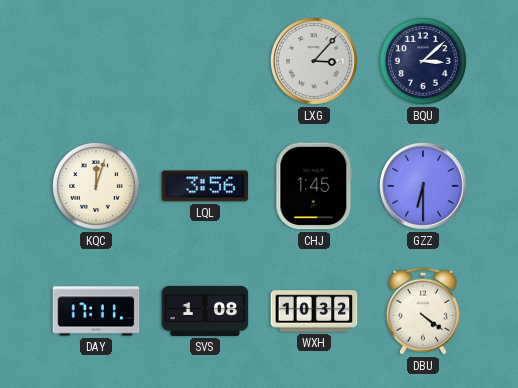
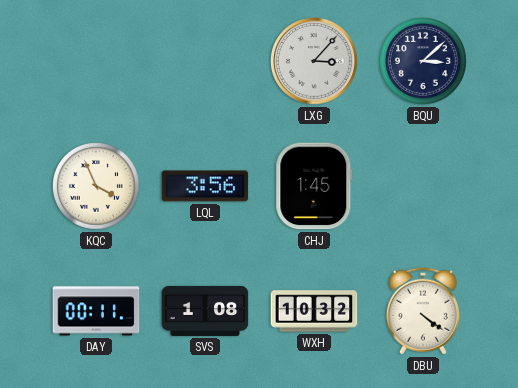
KQC: 12:03 -> 3:56 (97, 187)
GZZ: 6:30 -> none (423, 186)
DAY: 17:11 -> 00:11 (96, 311)
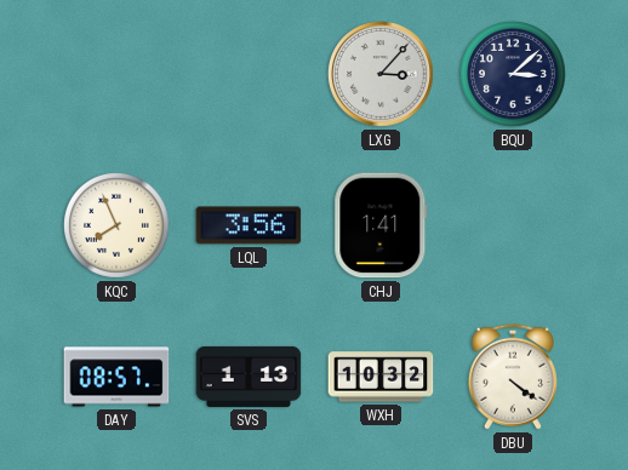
KQC: 3:56 -> 7:56 (118, 227)
CHJ: 1:45 -> 1:41 (381, 225)
DAY: 00:11 -> 08:57 (116, 377)
SVS: 1:08 -> 1:13 (249, 377)
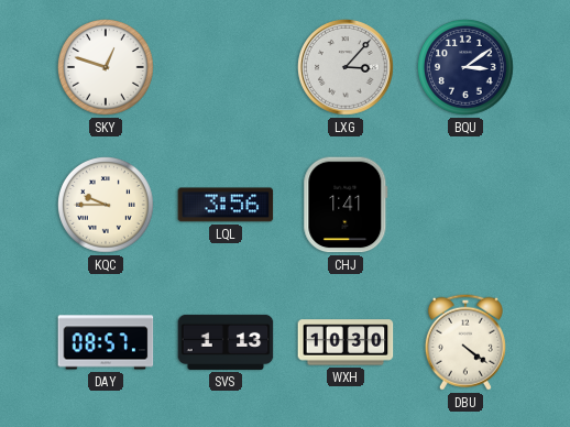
SKY: none -> 12:48 (107, 68)
BQU: 3:08 -> 3:09 (467, 68)
KQC: 7:56 -> 9:45 (107, 206)
WXH: 10:32 -> 10:30 (346, 342)
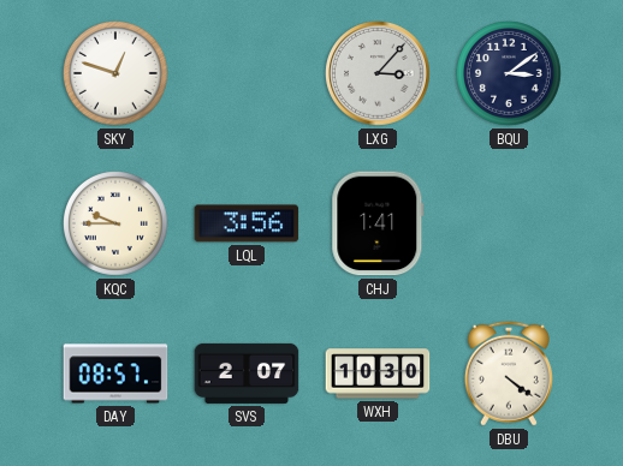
SVS: 1:13 -> 2:07 (247, 374)
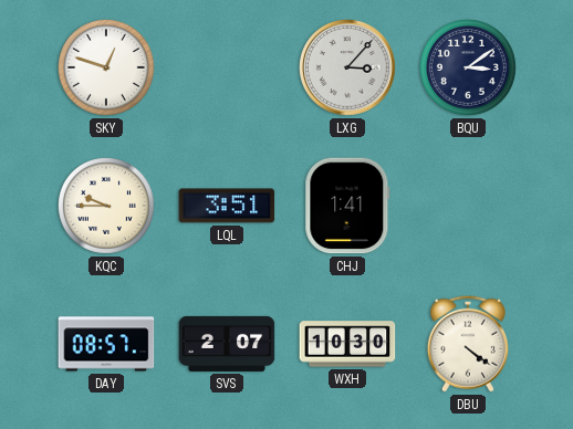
LQL: 3:56 -> 3:51 (227, 206)
